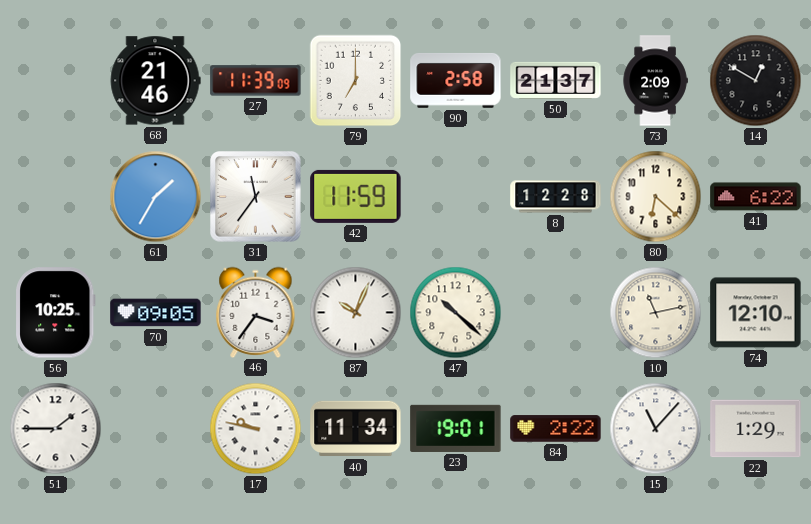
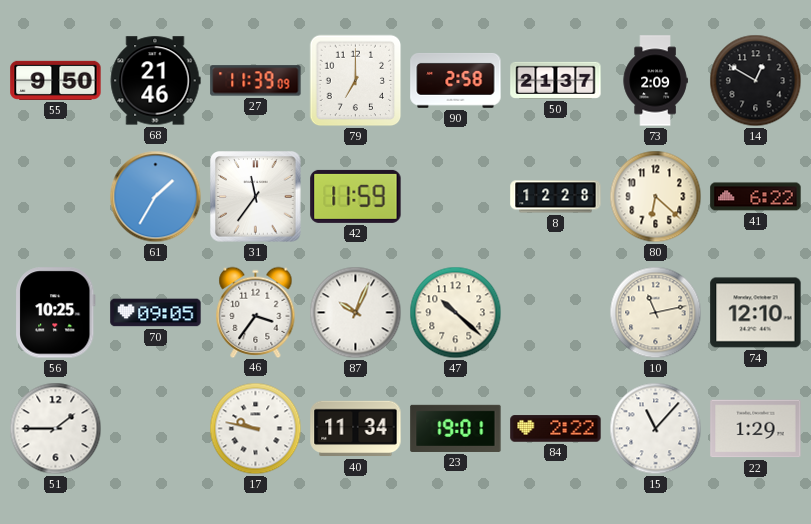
55: none -> 9:50 (56, 80)
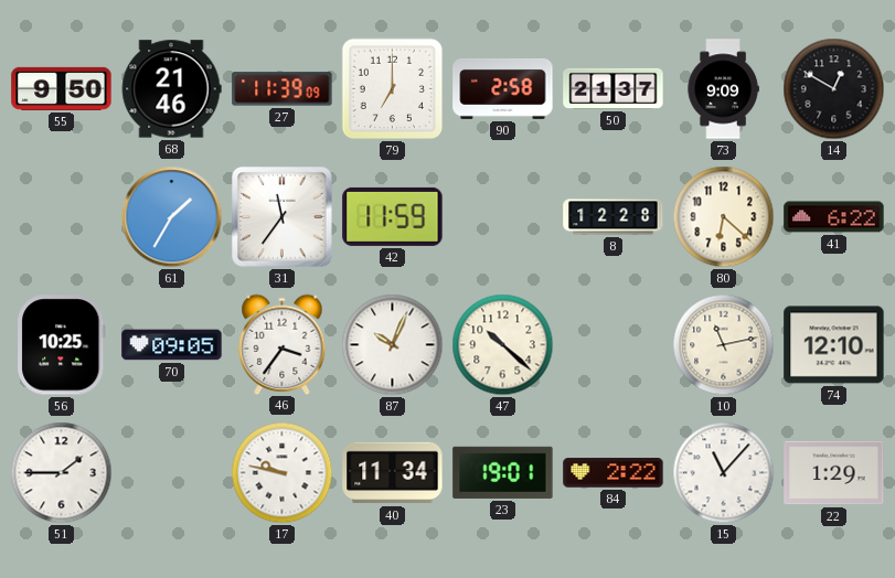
73: 2:09 -> 9:09 (723, 89)
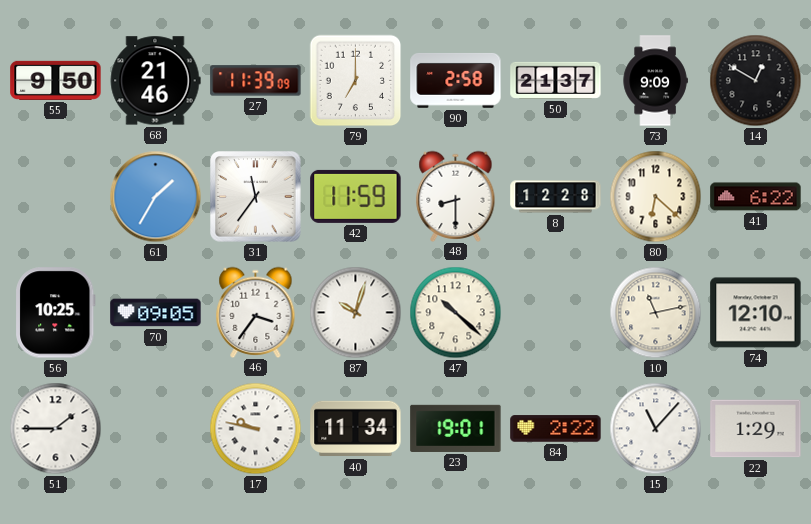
48: none -> 8:30 (456, 196)
87: 10:04 -> 10:03 (356, 313)
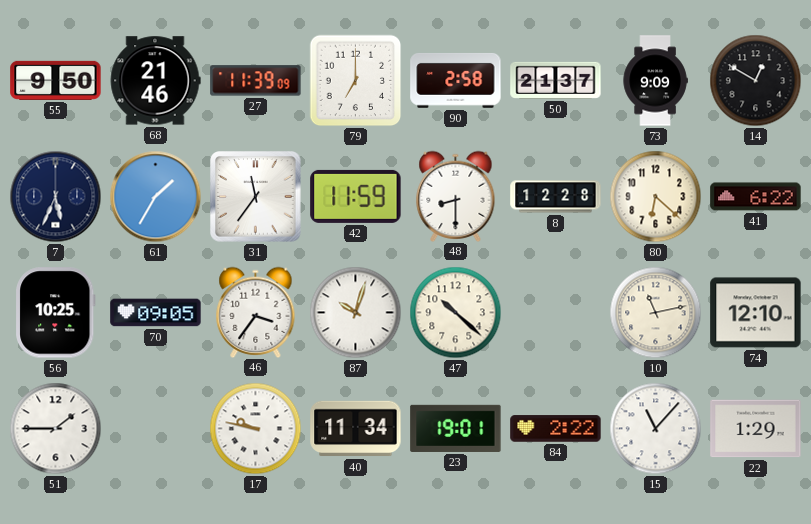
7: none -> 5:34 (56, 197)
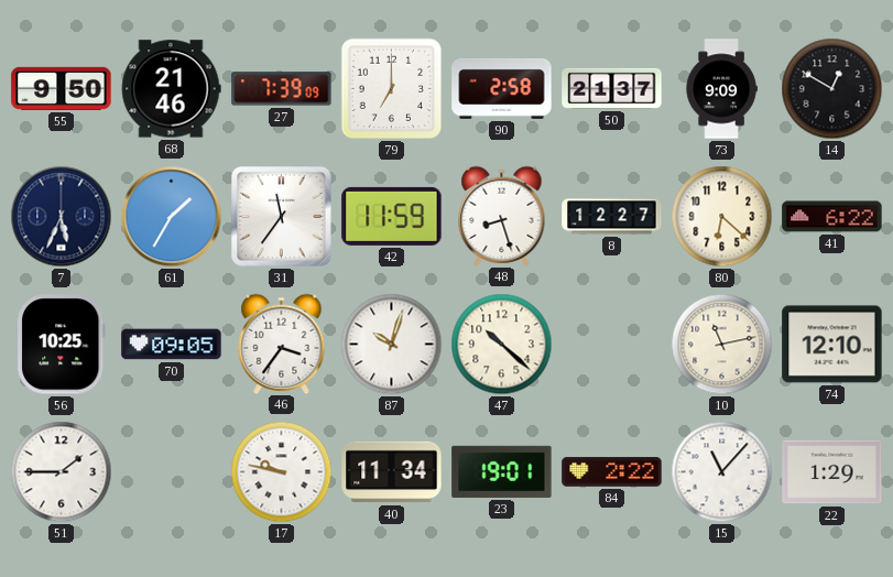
27: 11:39 -> 7:39 (282, 89)
48: 8:30 -> 8:27 (502, 216)
8: 12:28 -> 12:27 (612, 217)
